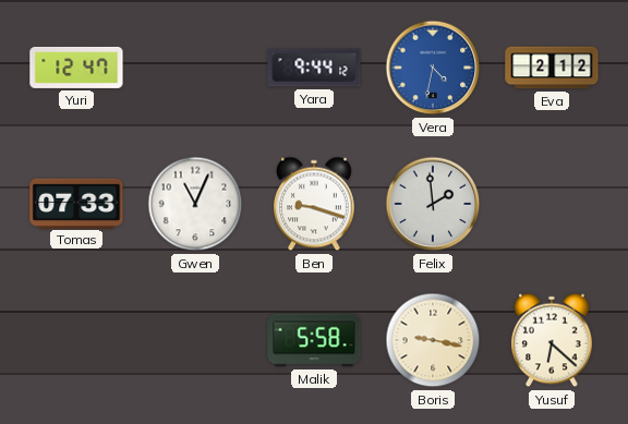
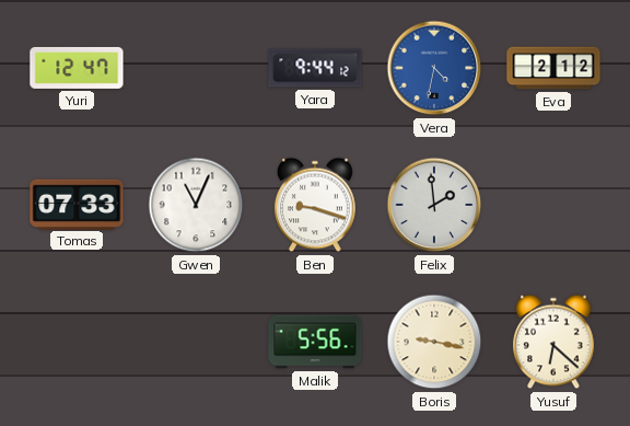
Malik: 5:58 -> 5:56 (315, 342)
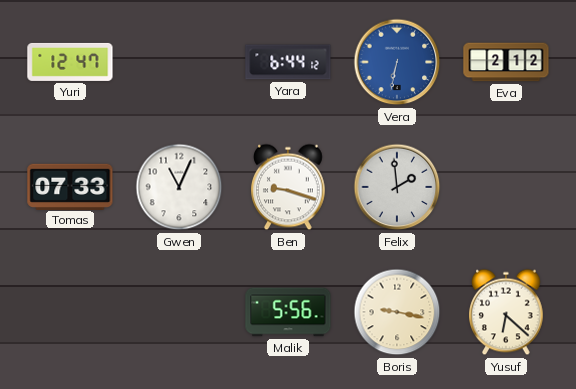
Yara: 9:44 -> 6:44 (288, 62)
Vera: 4:32 -> 6:32 (397, 62)
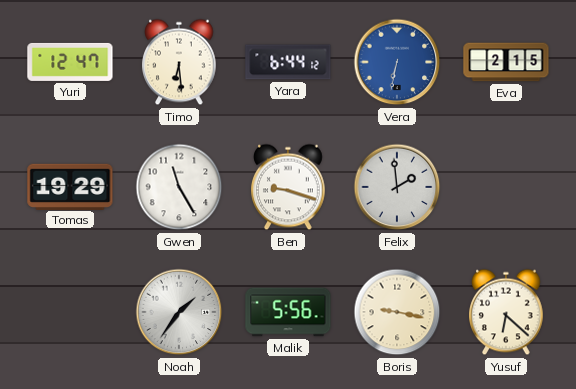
Timo: none -> 6:29 (180, 62)
Eva: 2:12 -> 2:15 (506, 62)
Tomas: 07:33 -> 19:29 (70, 186)
Gwen: 11:04 -> 11:25 (179, 187)
Noah: none -> 1:36 (179, 312)
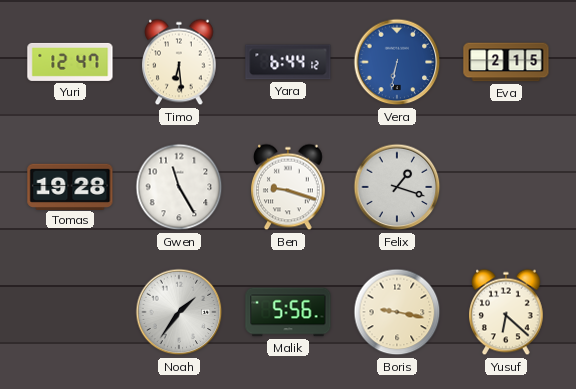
Tomas: 19:29 -> 19:28 (70, 186)
Felix: 1:59 -> 1:18 (397, 187)
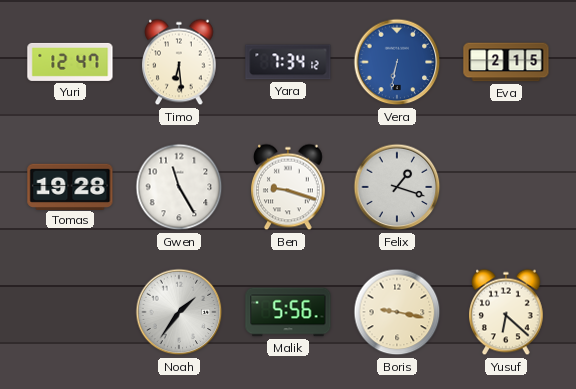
Yara: 6:44 -> 7:34 (288, 62)
